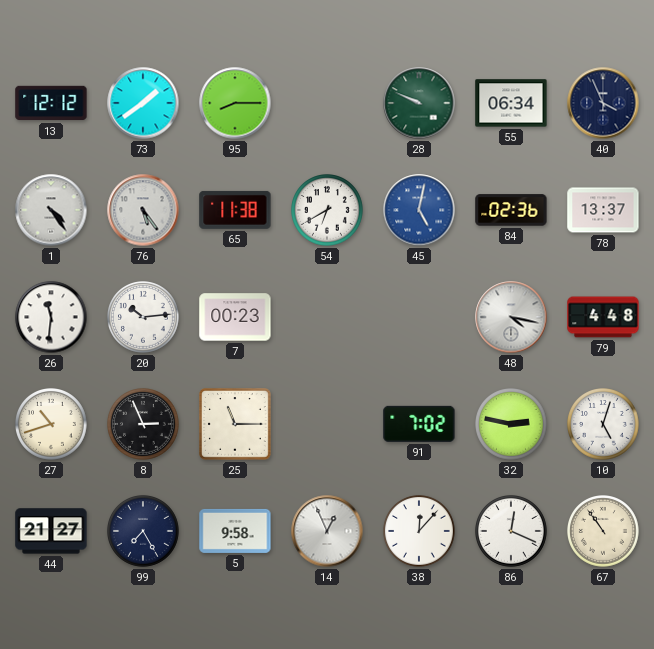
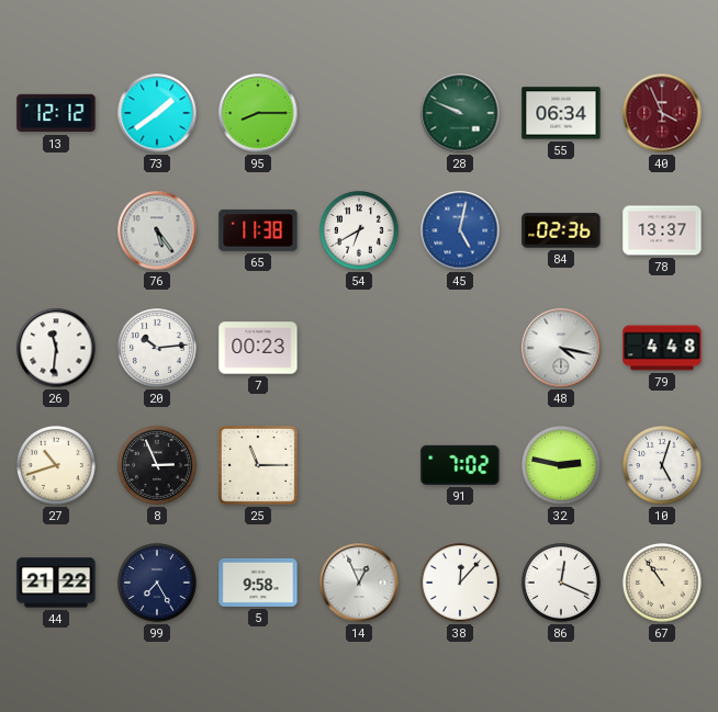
40 dial: navy -> burgundy (662, 113)
1: 4:24 -> none (51, 210)
44: 21:27 -> 21:22 (56, 583)
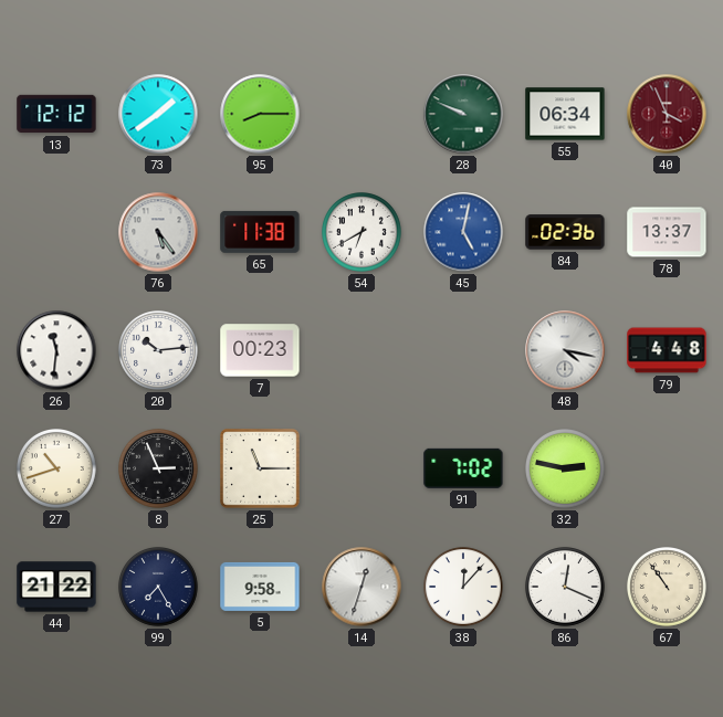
10: 5:03 -> none (663, 466)
14: 12:56 -> 12:33 (361, 587)
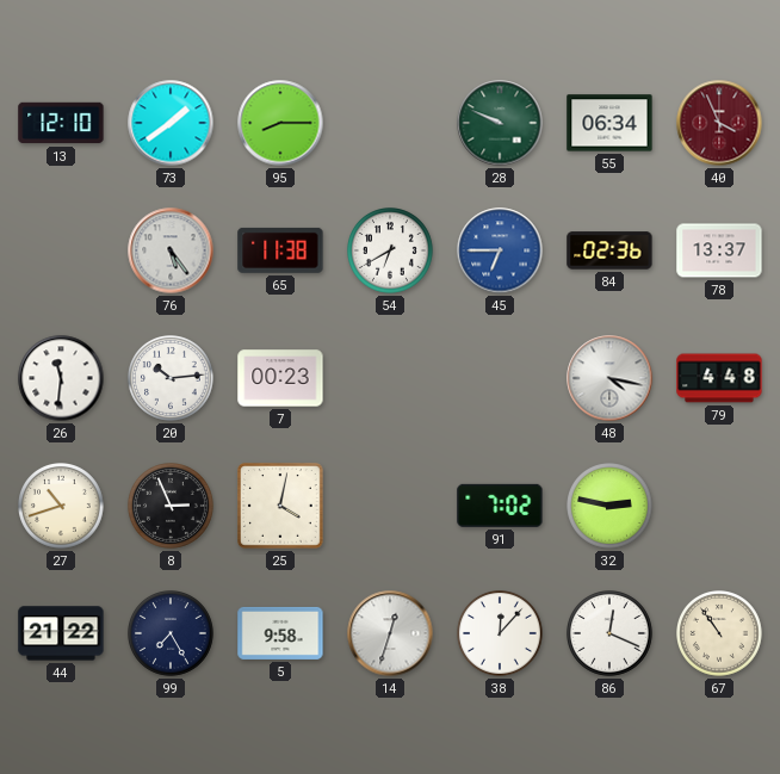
13: 12:12 -> 12:10 (61, 123)
45: 5:02 -> 6:45 (500, 250)
25: 11:15 -> 4:02 (280, 506)
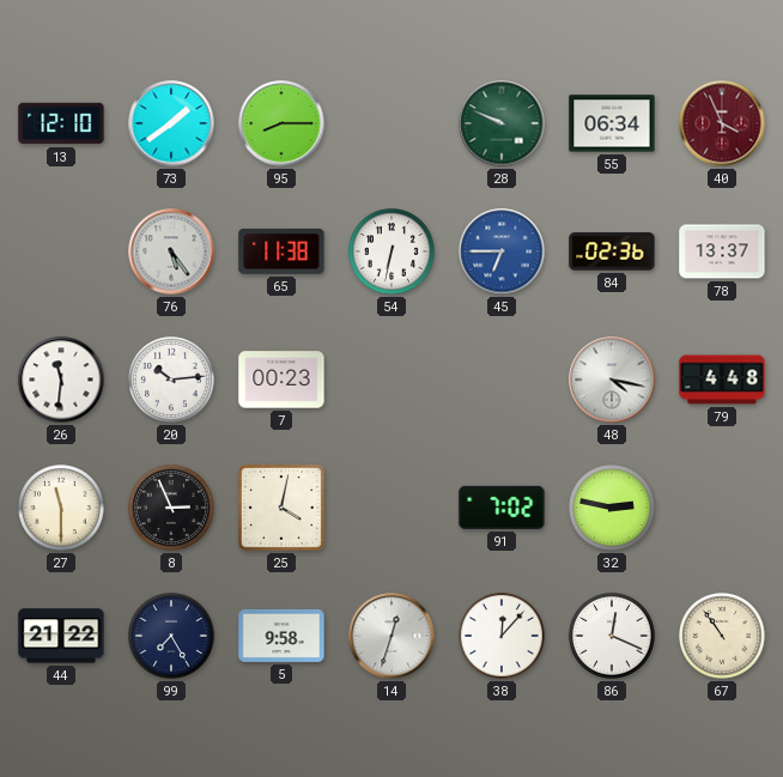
54: 6:40 -> 6:32 (393, 253)
27: 10:42 -> 11:30 (62, 509)
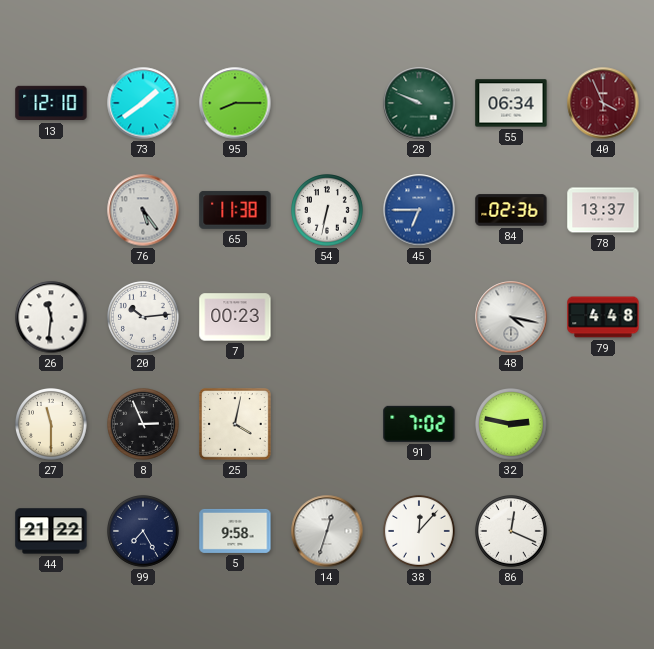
67: 10:54 -> none (723, 637)
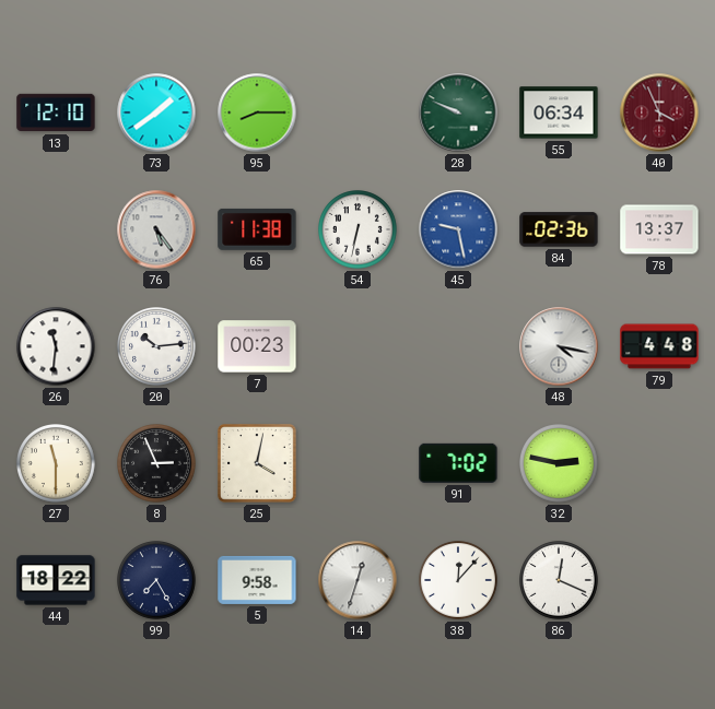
45: 6:45 -> 9:28 (458, 229)
44: 21:22 -> 18:22 (56, 580)
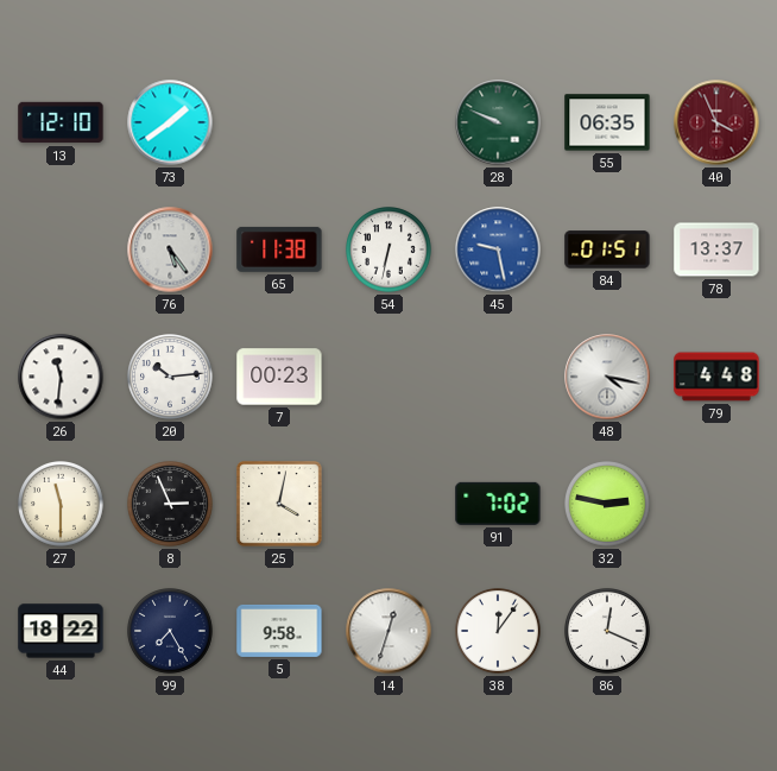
95: 8:15 -> none (257, 113)
55: 06:34 -> 06:35 (607, 122)
84: 02:36 -> 01:51 (607, 249)
38: 12:07 -> 12:06 (499, 632)
